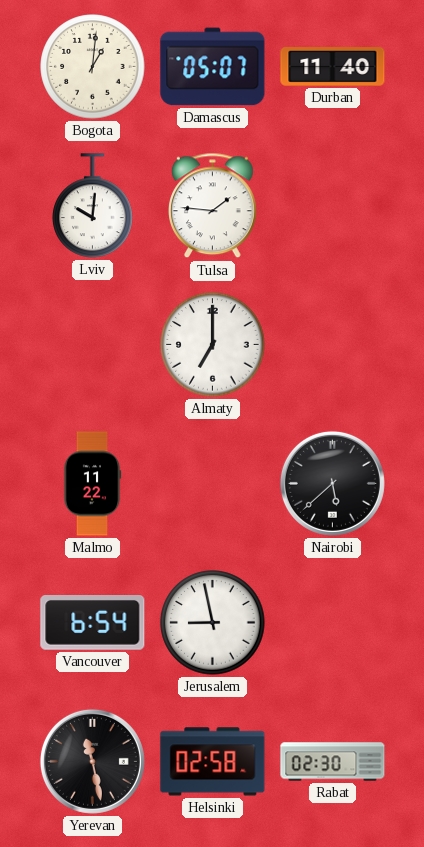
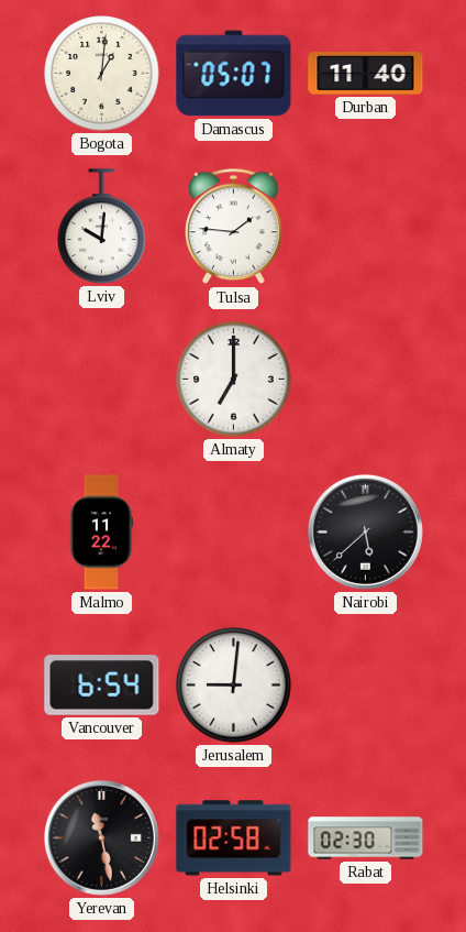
Jerusalem: 8:58 -> 9:01 (234, 686)
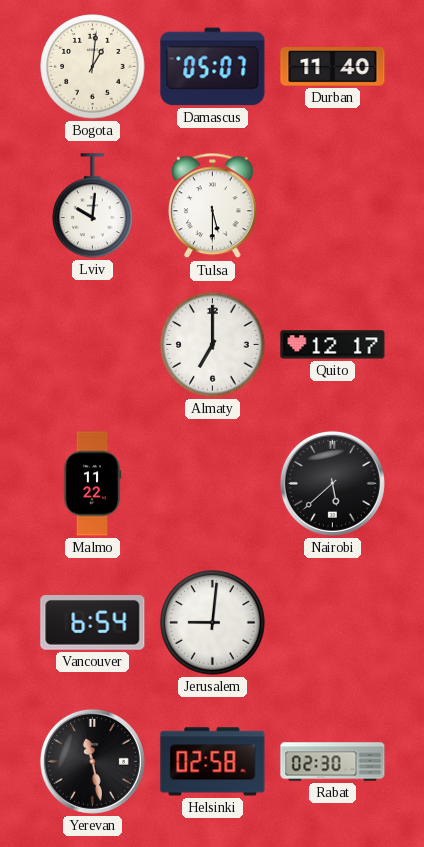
Tulsa: 1:46 -> 5:30 (213, 206)
Quito: none -> 12:17 (333, 345)
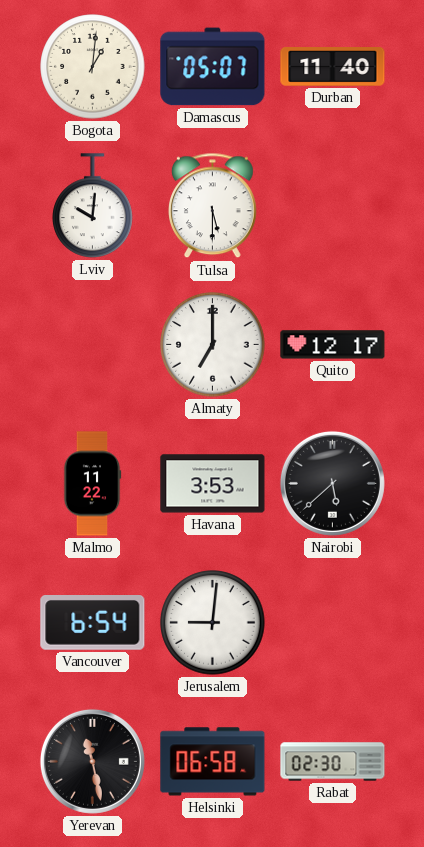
Havana: none -> 3:53 (213, 484)
Helsinki: 02:58 -> 06:58 (213, 762)
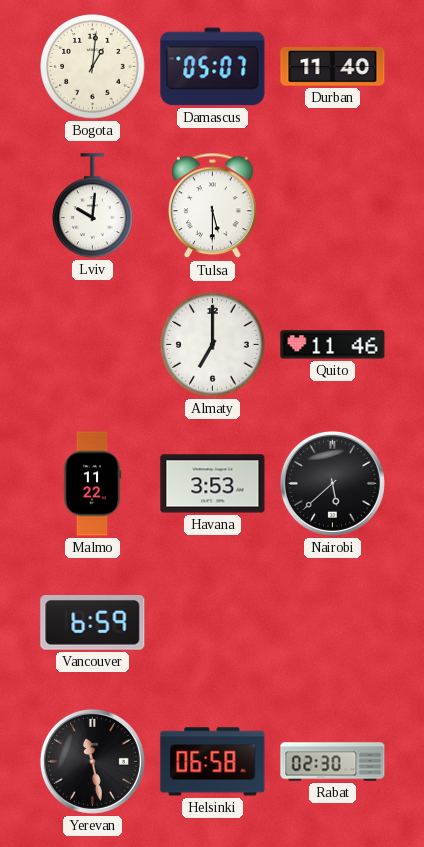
Quito: 12:17 -> 11:46 (333, 345)
Vancouver: 6:54 -> 6:59 (93, 623)
Jerusalem: 9:01 -> none (213, 623)
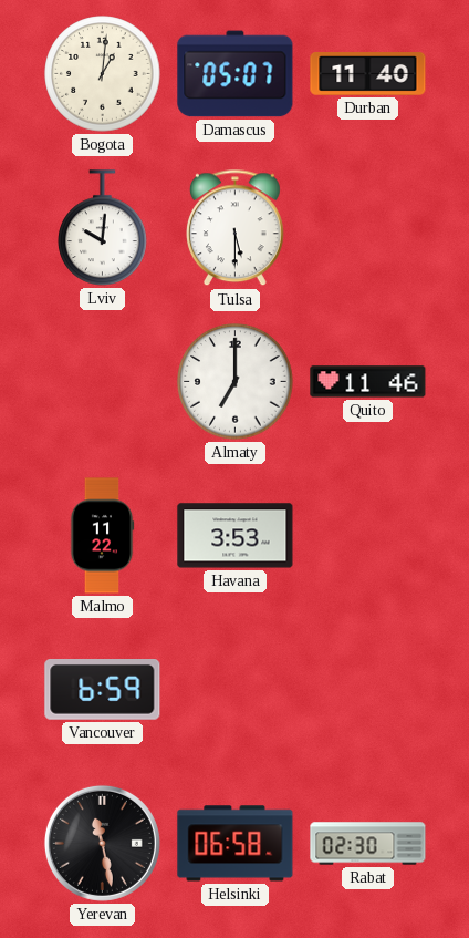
Nairobi: 5:38 -> none (332, 483)
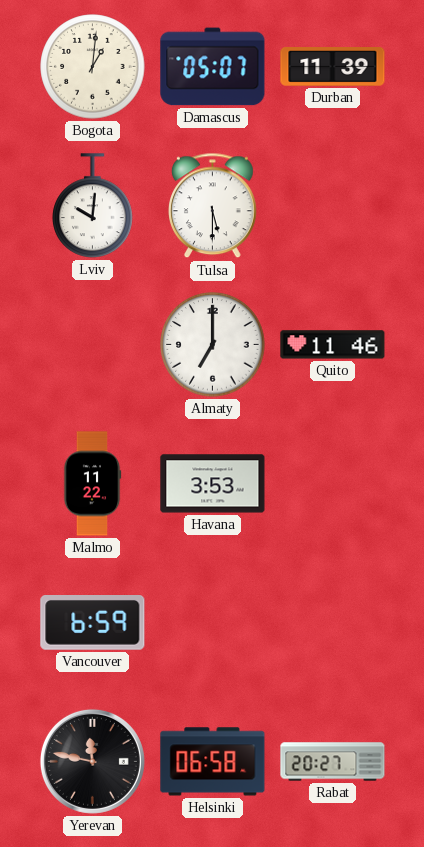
Durban: 11:40 -> 11:39 (333, 67)
Yerevan: 11:28 -> 11:47 (92, 761)
Rabat: 02:30 -> 20:27 (333, 762)
